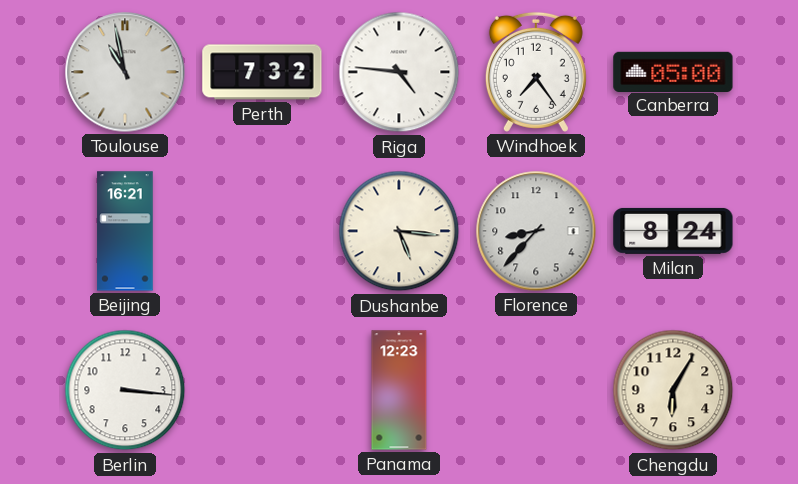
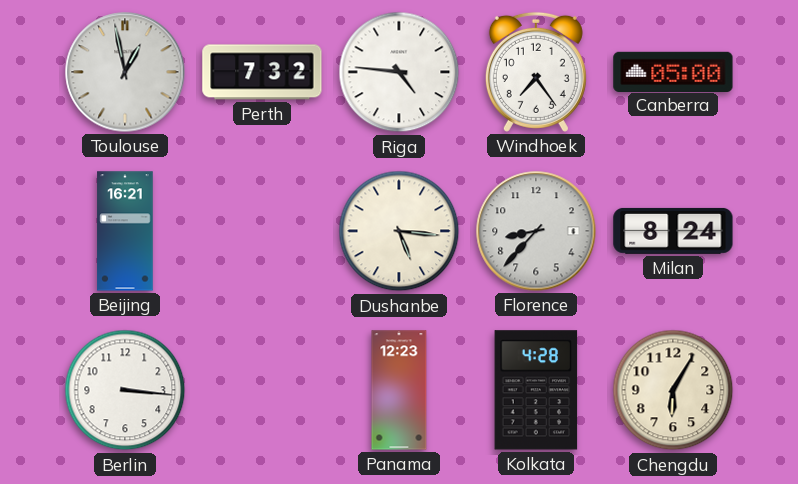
Toulouse: 10:58 -> 12:58 (125, 72)
Kolkata: none -> 4:28 (536, 390)
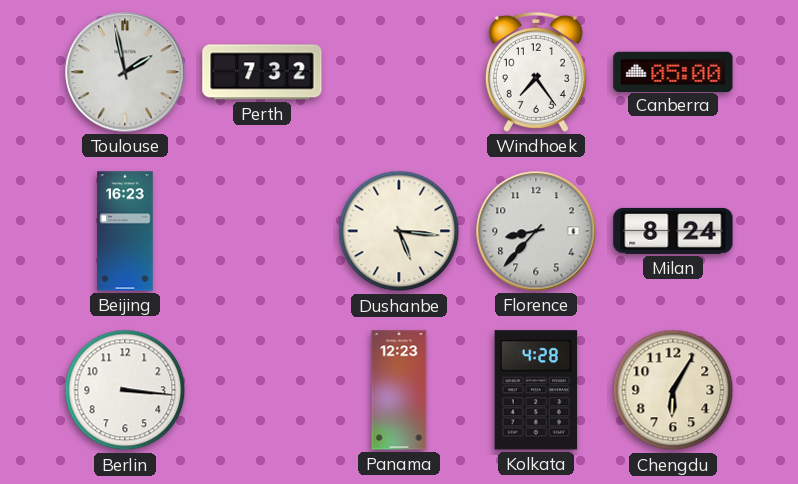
Toulouse: 12:58 -> 1:58 (125, 72)
Riga: 4:46 -> none (399, 72)
Beijing: 16:21 -> 16:23 (125, 231)
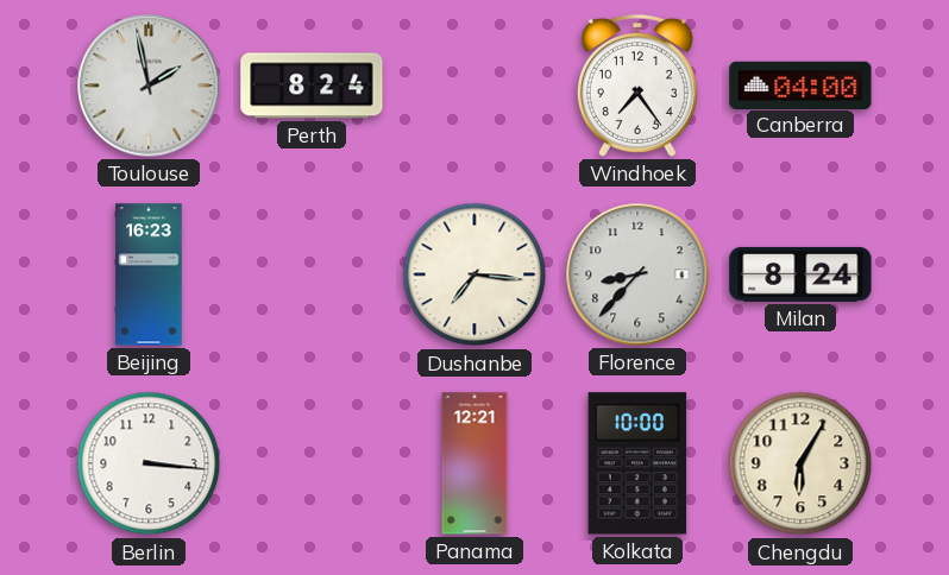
Perth: 7:32 -> 8:24 (312, 86)
Canberra: 05:00 -> 04:00 (800, 84)
Dushanbe: 5:16 -> 7:16 (474, 274)
Panama: 12:23 -> 12:21 (474, 463)
Kolkata: 4:28 -> 10:00 (637, 463)
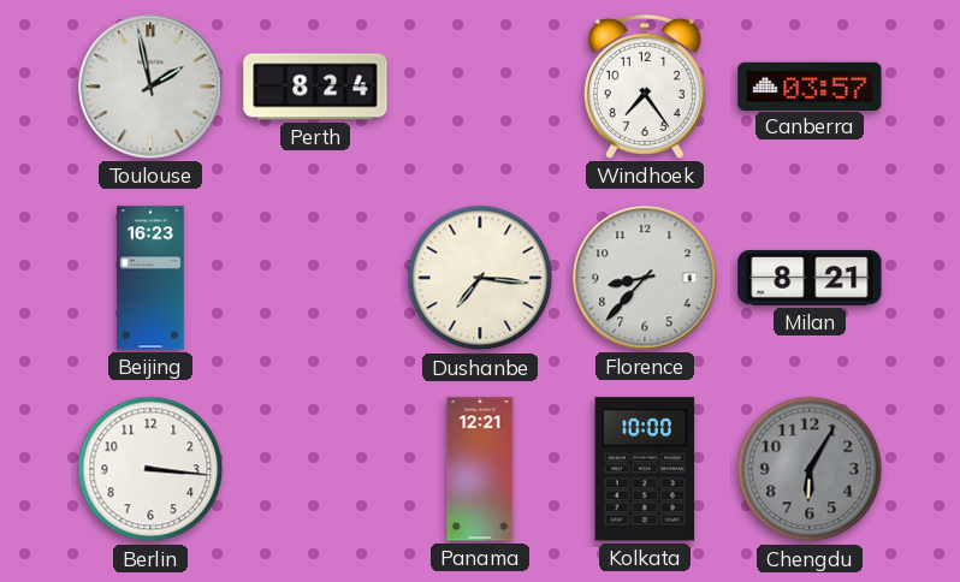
Canberra: 04:00 -> 03:57 (810, 85)
Milan: 8:24 -> 8:21 (810, 278)
Chengdu dial: cream -> grey (810, 469)
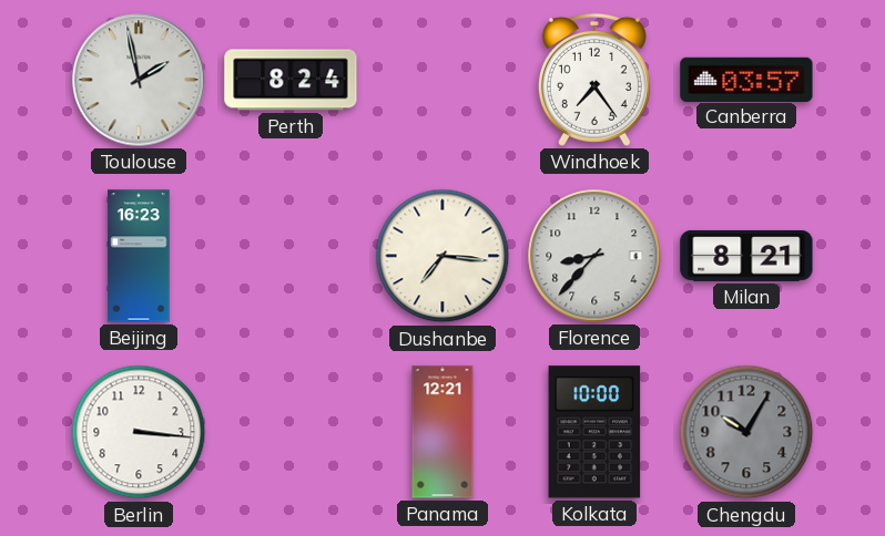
Chengdu: 6:05 -> 10:05 (746, 432)
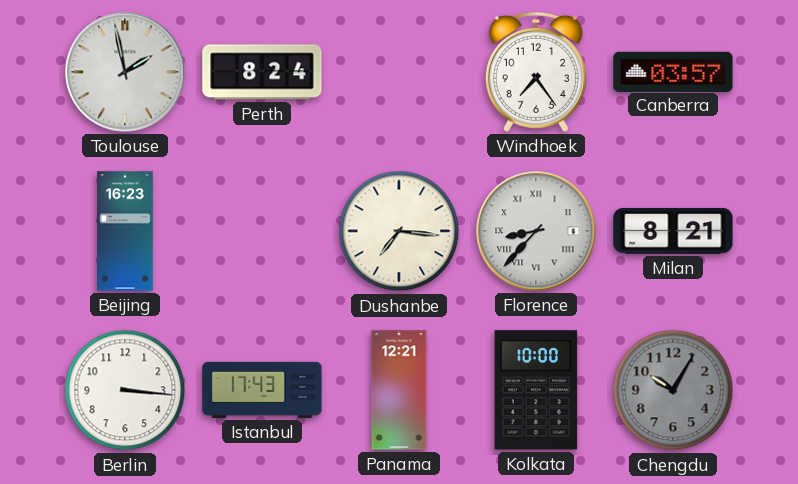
Florence numerals: Arabic -> Roman (536, 231)
Istanbul: none -> 17:43 (262, 390)
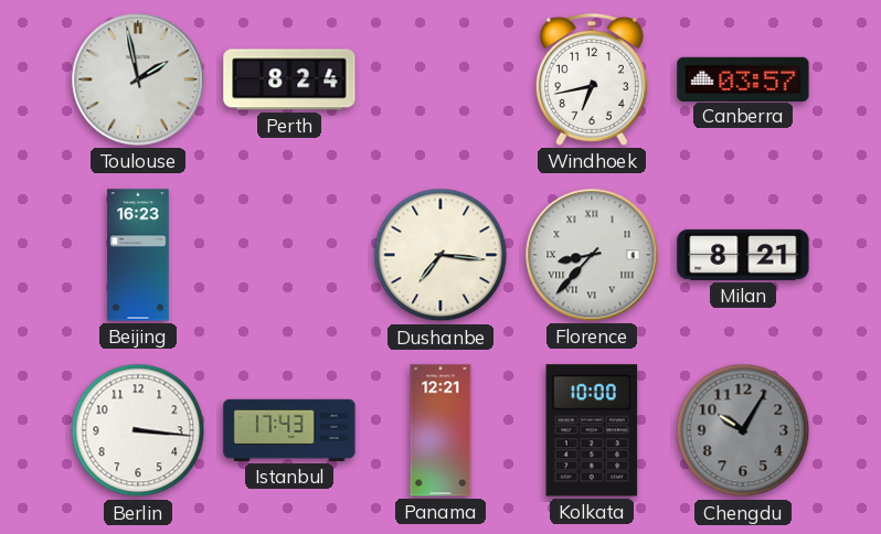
Windhoek: 7:24 -> 6:43 (592, 79)
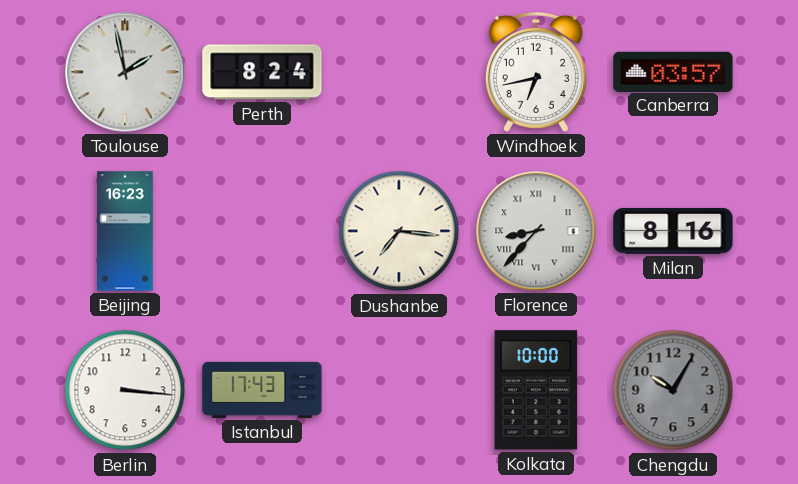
Milan: 8:21 -> 8:16 (673, 231)
Panama: 12:21 -> none (440, 430)
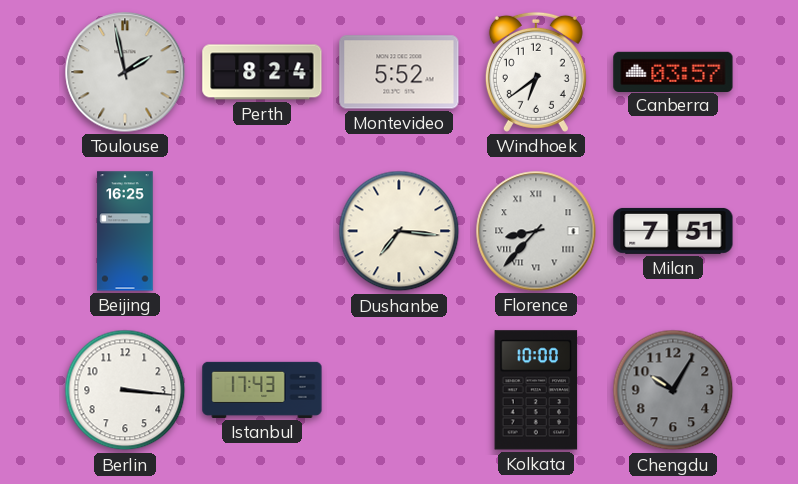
Montevideo: none -> 5:52 (399, 72)
Windhoek: 6:43 -> 6:39 (536, 72)
Beijing: 16:23 -> 16:25 (125, 231)
Milan: 8:16 -> 7:51 (673, 231)
